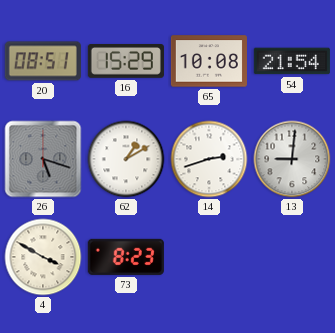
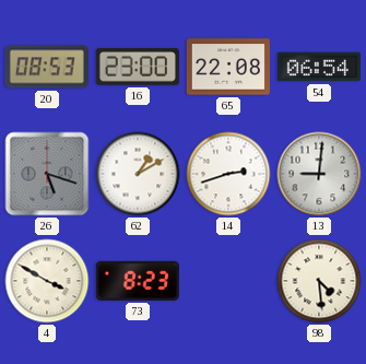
20: 08:51 -> 08:53 (47, 67)
16: 15:29 -> 23:00 (138, 68)
65: 10:08 -> 22:08 (228, 67)
54: 21:54 -> 06:54 (319, 67)
98: none -> 4:29 (319, 281)
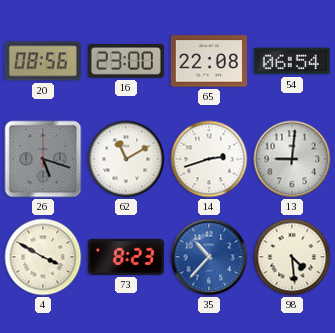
20: 08:53 -> 08:56 (43, 61)
62: 1:10 -> 11:10 (126, 159)
35: none -> 10:37 (209, 257)
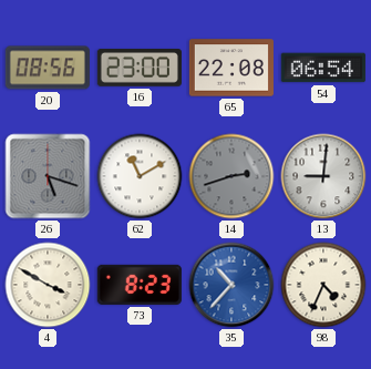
14 dial: white -> grey (231, 176)
98: 4:29 -> 4:34 (323, 285)
